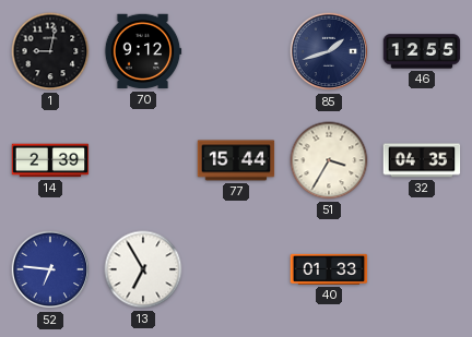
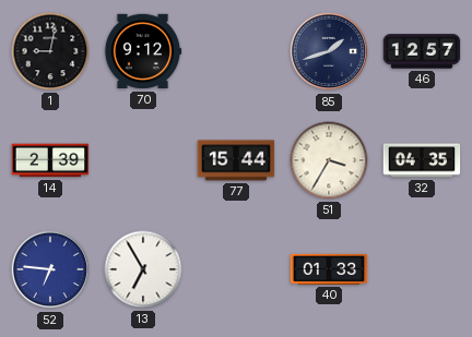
46: 12:55 -> 12:57 (422, 51)
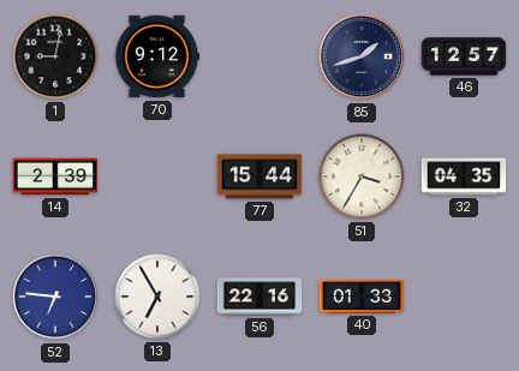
56: none -> 22:16 (259, 297)
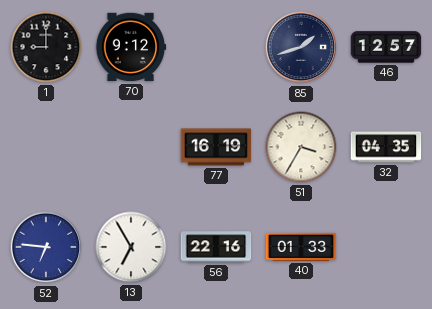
1: 9:02 -> 9:00 (46, 47)
14: 2:39 -> none (55, 176)
77: 15:44 -> 16:19 (216, 147)
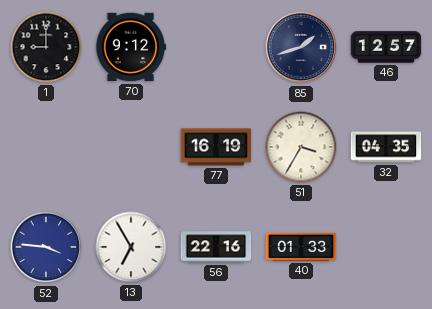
52: 6:46 -> 3:46 (46, 247)
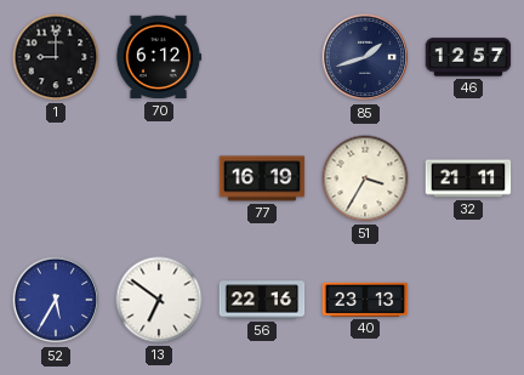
70: 9:12 -> 6:12 (159, 57)
32: 04:35 -> 21:11 (468, 178)
52: 3:46 -> 5:35 (56, 300)
13: 6:55 -> 6:51 (159, 300)
40: 01:33 -> 23:13 (365, 300)
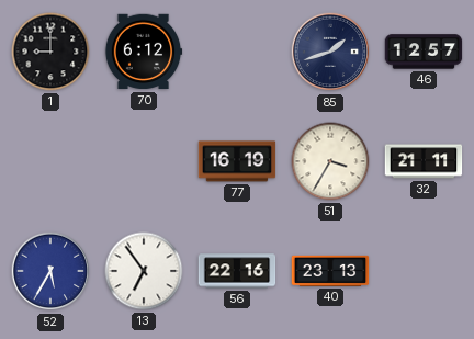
13: 6:51 -> 6:54 (144, 271)
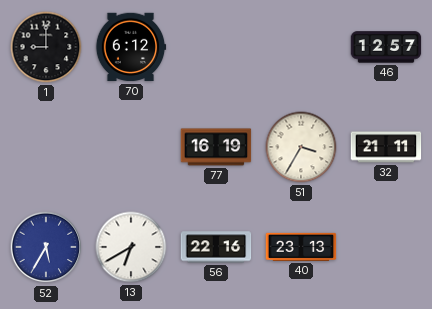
85: 1:42 -> none (330, 52)
13: 6:54 -> 6:40 (131, 247)
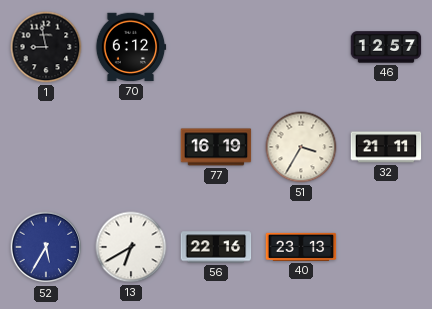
1: 9:00 -> 8:58 (46, 47)
